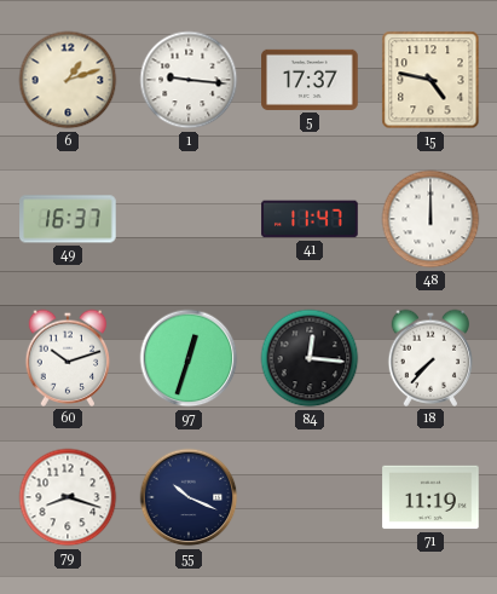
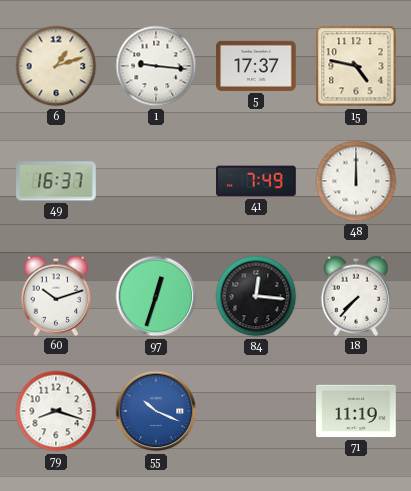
41: 11:47 -> 7:49 (256, 181)
55 dial: navy -> blue (156, 411)
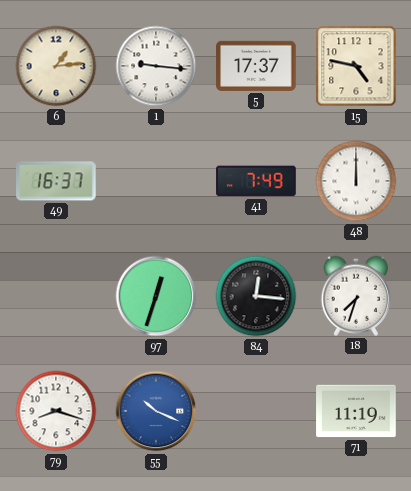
6: 1:12 -> 1:14 (56, 66)
60: 10:12 -> none (56, 296)
18: 7:37 -> 7:33 (356, 296)
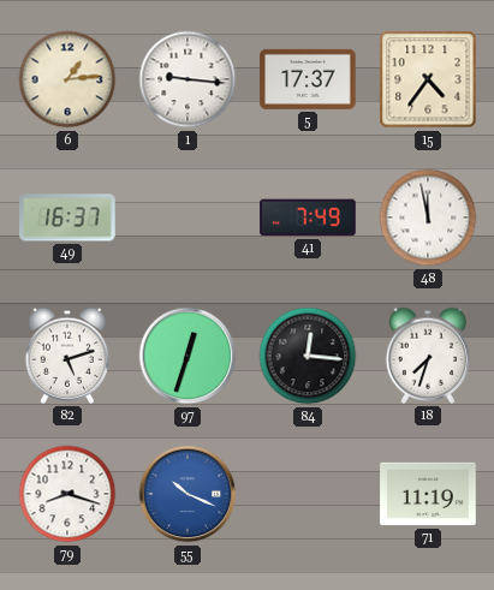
15: 4:47 -> 4:36 (428, 79)
48: 12:00 -> 11:58 (428, 217)
82: none -> 5:12 (67, 356)
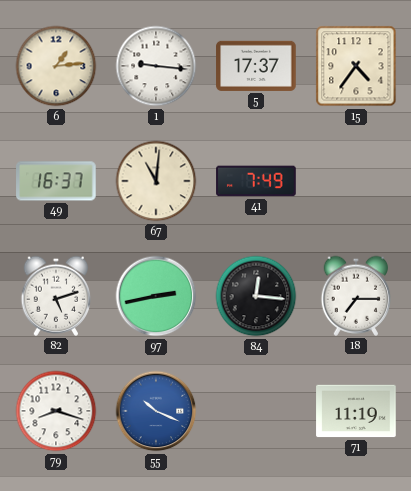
67: none -> 11:01 (156, 181)
48: 11:58 -> none (428, 217)
97: 12:33 -> 2:43 (156, 296)
18: 7:33 -> 7:15 (356, 296)
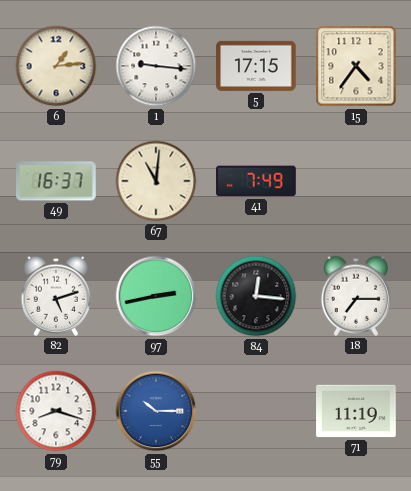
5: 17:37 -> 17:15 (256, 66)
55: 10:19 -> 10:15 (156, 411)
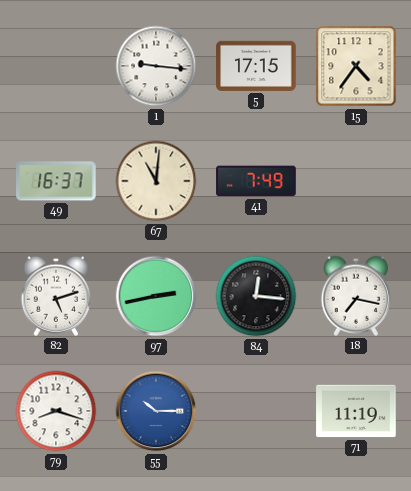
6: 1:14 -> none (56, 66)
18: 7:15 -> 7:17 (356, 296)
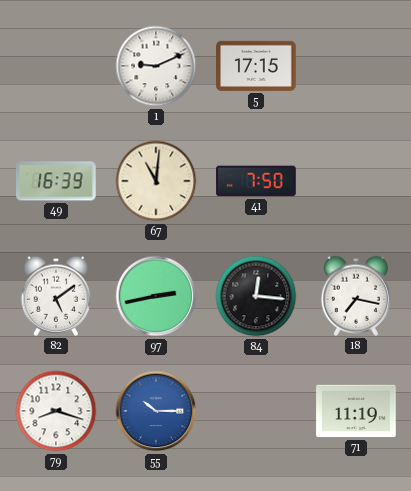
1: 9:16 -> 9:11 (156, 66)
15: 4:36 -> none (356, 66)
49: 16:37 -> 16:39 (56, 181)
41: 7:49 -> 7:50 (256, 181)
82: 5:12 -> 5:09 (56, 296)
